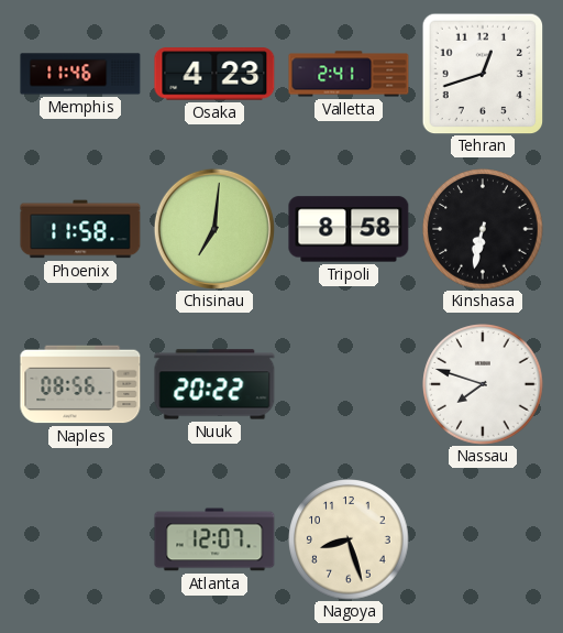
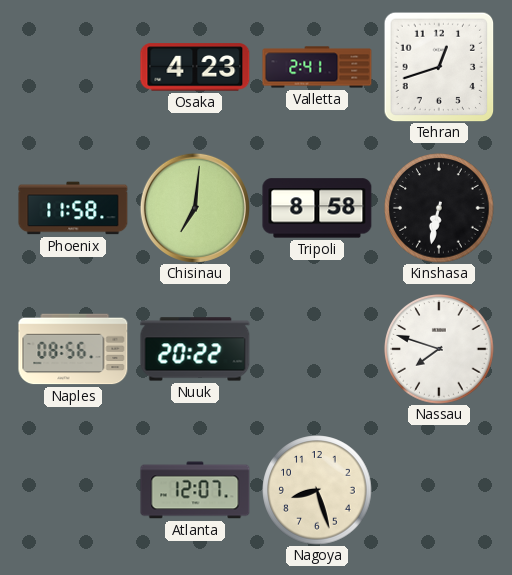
Memphis: 11:46 -> none (80, 74)
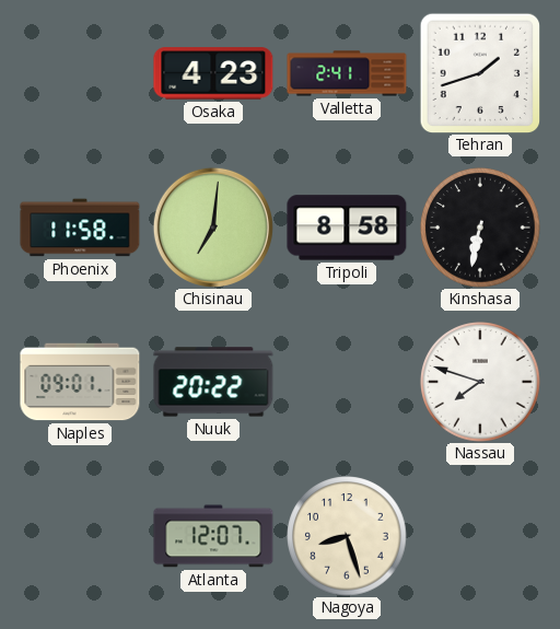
Tehran: 12:42 -> 1:42 (480, 73)
Naples: 08:56 -> 09:01 (80, 382)
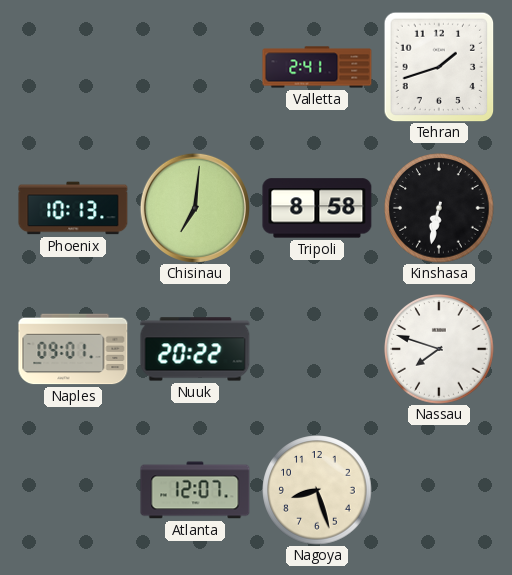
Osaka: 4:23 -> none (213, 73)
Phoenix: 11:58 -> 10:13 (73, 208)
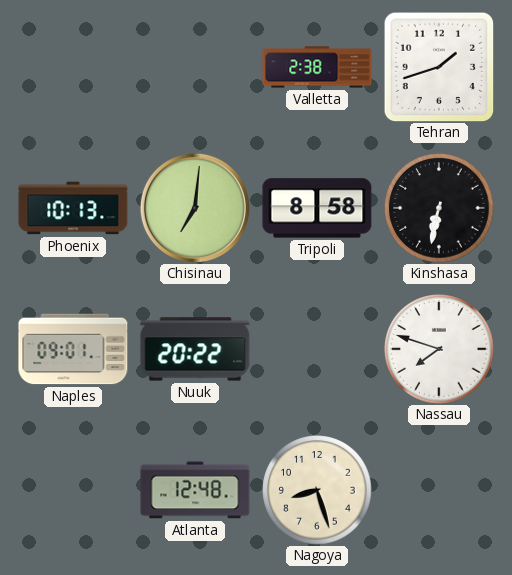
Valletta: 2:41 -> 2:38 (317, 67)
Atlanta: 12:07 -> 12:48 (195, 490)
